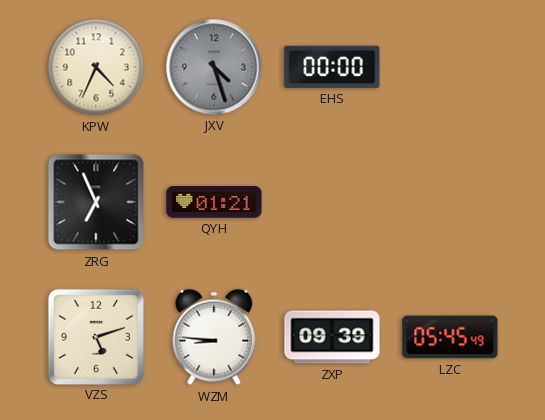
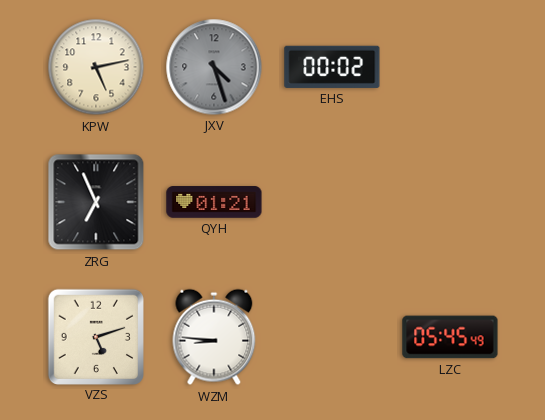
KPW: 4:34 -> 5:13 (96, 67)
EHS: 00:00 -> 00:02 (332, 67)
ZXP: 09:39 -> none (332, 337)
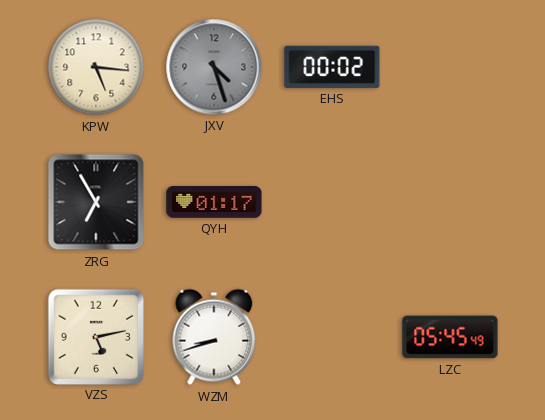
KPW: 5:13 -> 5:16 (96, 67)
ZRG: 6:56 -> 6:55 (96, 202)
QYH: 01:21 -> 01:17 (214, 202)
VZS: 5:12 -> 5:13 (95, 336)
WZM: 8:46 -> 8:42 (214, 337)
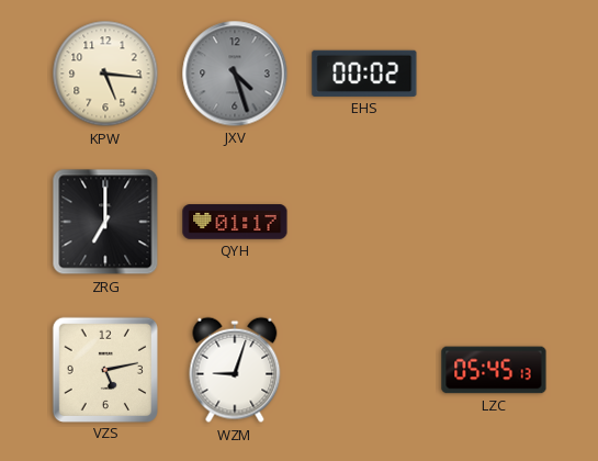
ZRG: 6:55 -> 7:00 (105, 222)
WZM: 8:42 -> 9:03 (235, 370)
LZC: 05:45:49 -> 05:45:13 (494, 370)
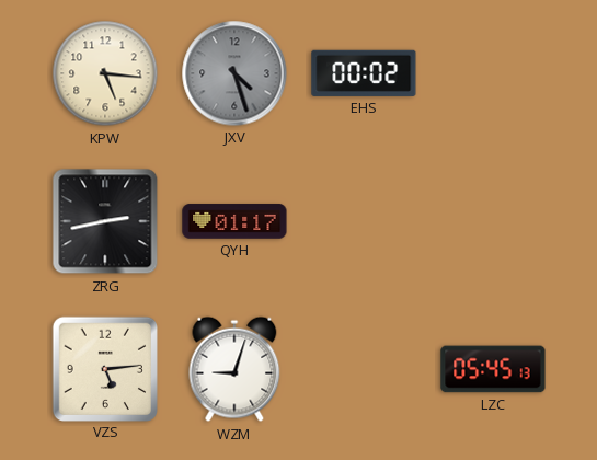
ZRG: 7:00 -> 2:43 (105, 221)
VZS: 5:13 -> 5:14 (104, 368)
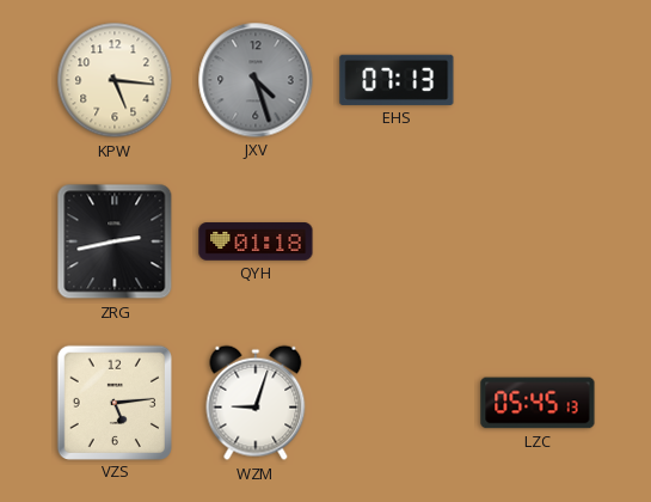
EHS: 00:02 -> 07:13 (397, 80)
QYH: 01:17 -> 01:18 (256, 241)
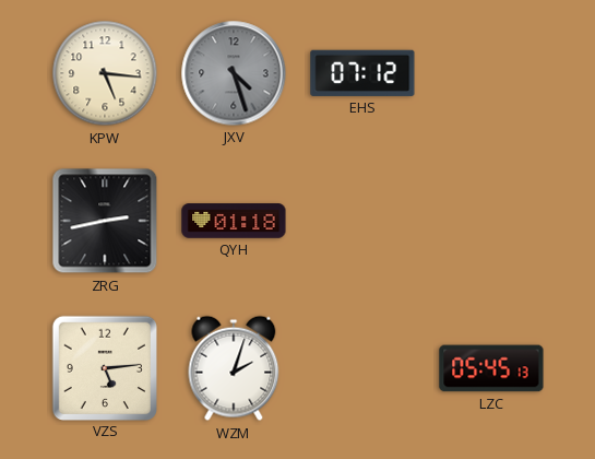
EHS: 07:13 -> 07:12 (362, 73)
WZM: 9:03 -> 2:03 (234, 368)
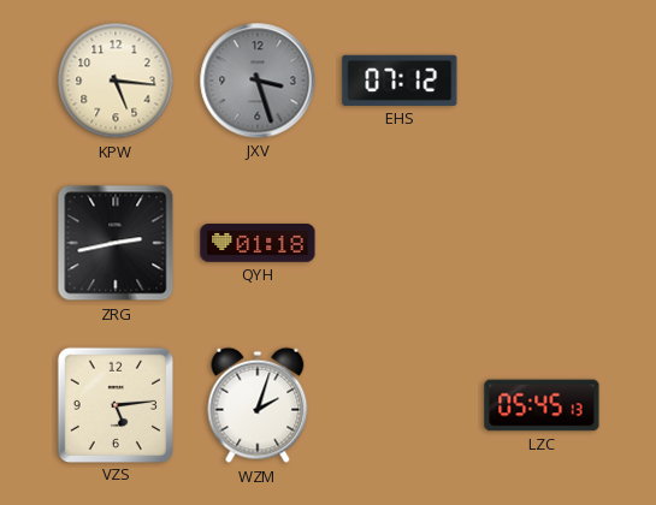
JXV: 4:27 -> 3:27 (258, 81)
